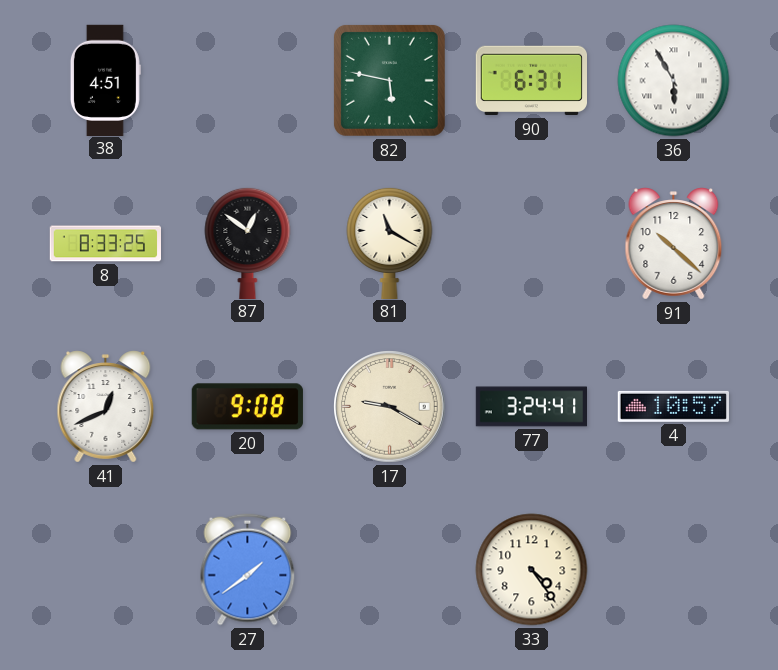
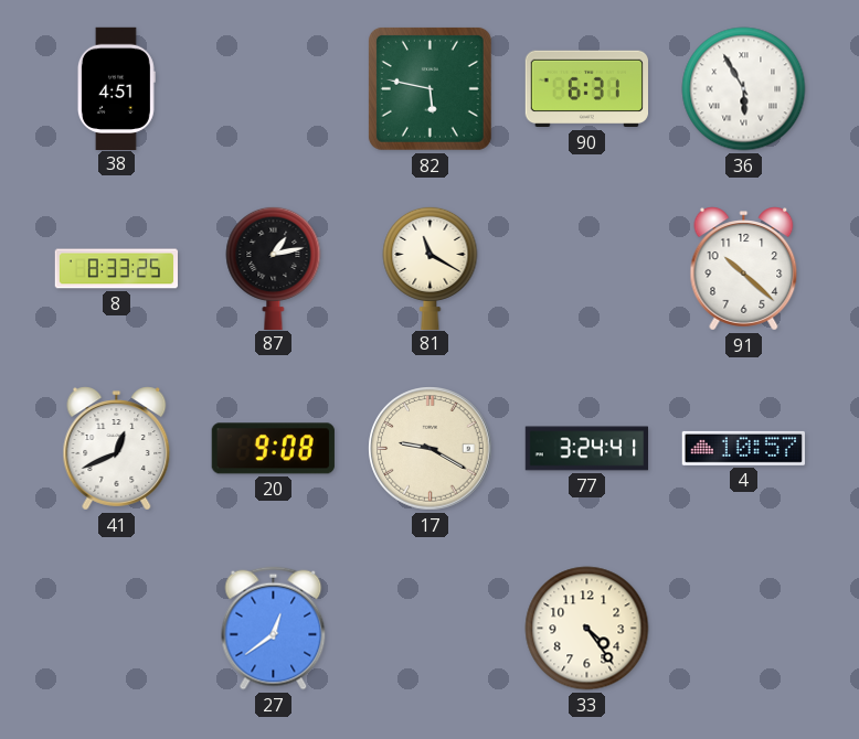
87: 12:51 -> 1:13 (274, 267)
27: 1:39 -> 12:39 (274, 629)
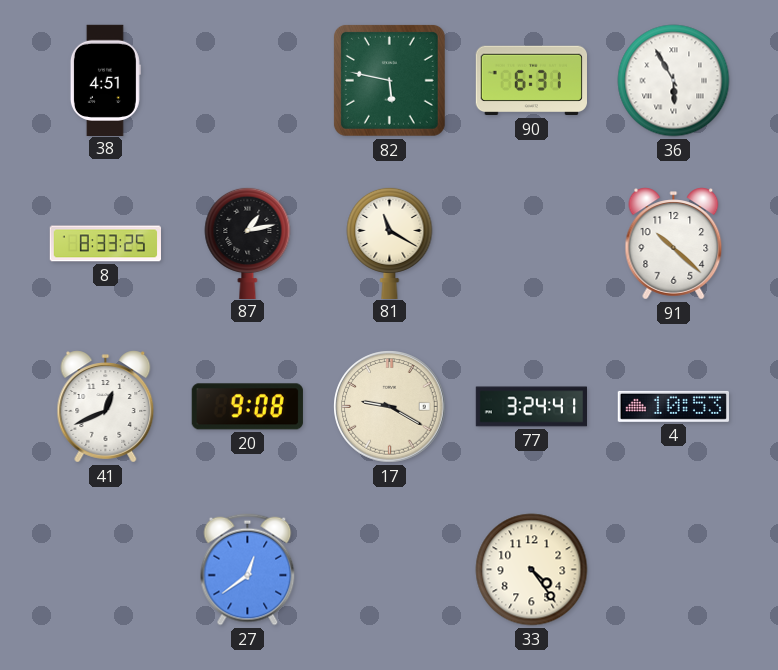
4: 10:57 -> 10:53 (673, 406)
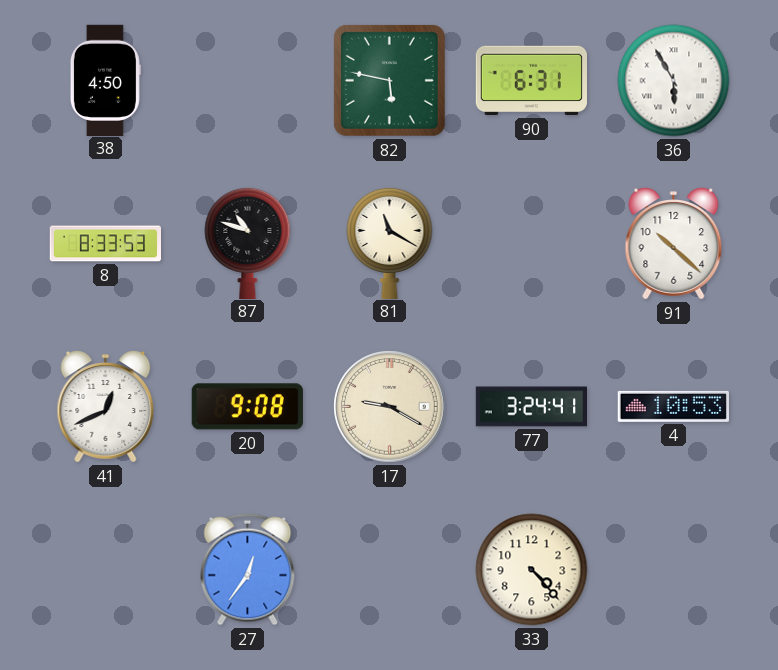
38: 4:51 -> 4:50 (105, 80)
8: 8:33:25 -> 8:33:53 (106, 244)
87: 1:13 -> 10:48 (248, 242)
27: 12:39 -> 12:36 (248, 570)
33: 4:24 -> 4:23 (532, 570)
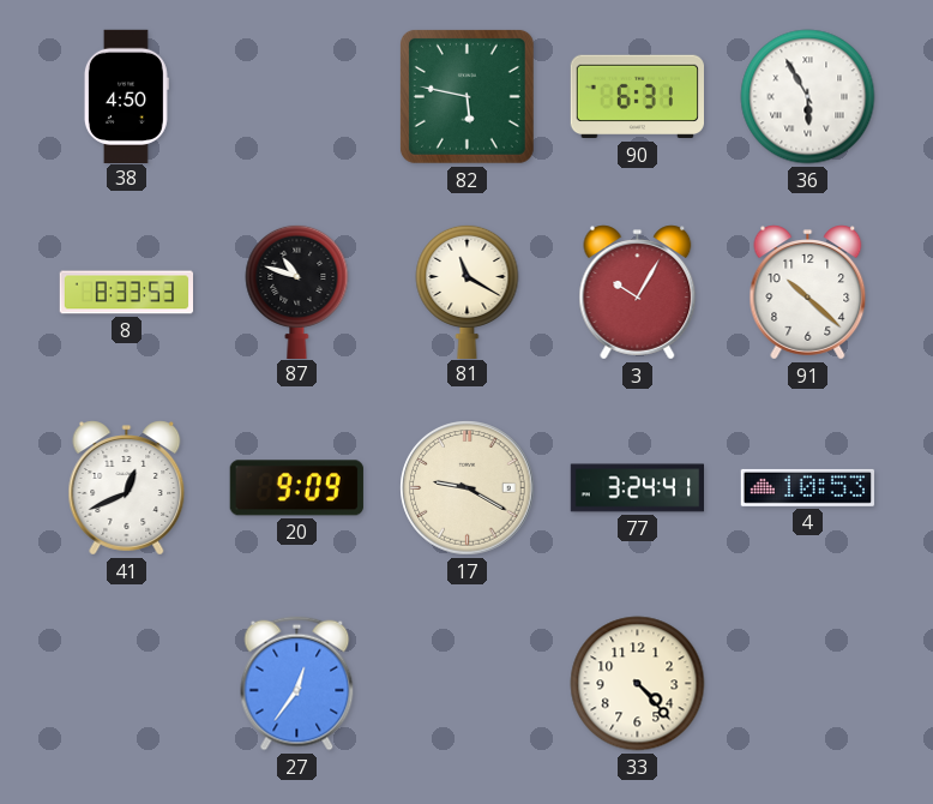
3: none -> 10:05 (638, 293)
20: 9:08 -> 9:09 (296, 488)
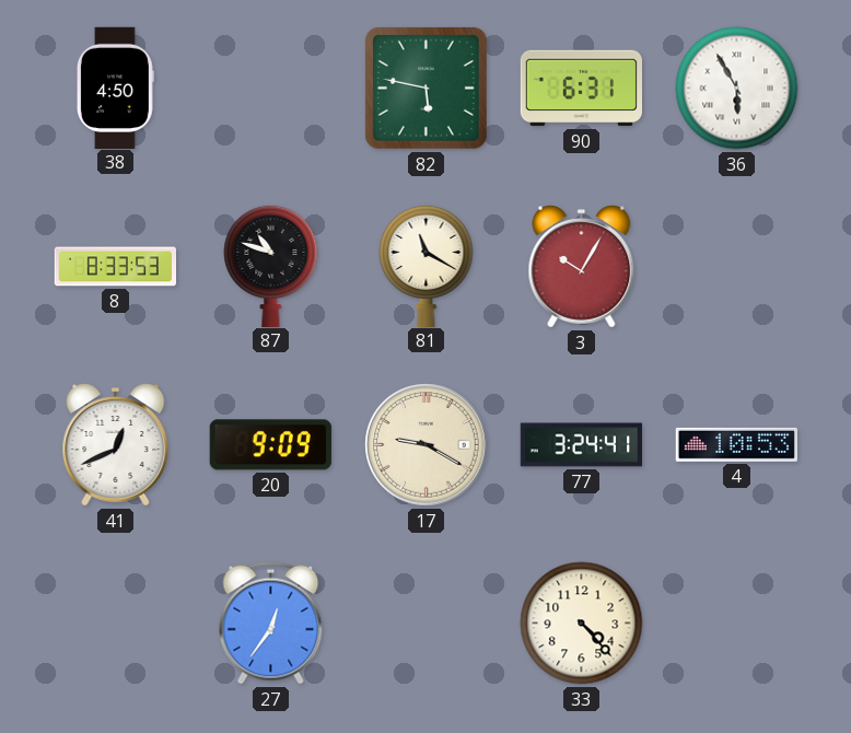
91: 10:22 -> none (808, 293)
